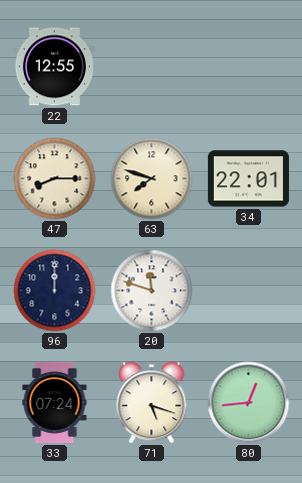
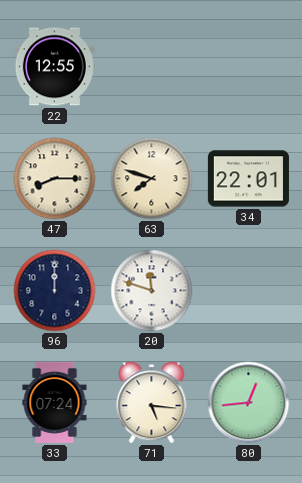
71: 5:18 -> 5:16 (152, 403)
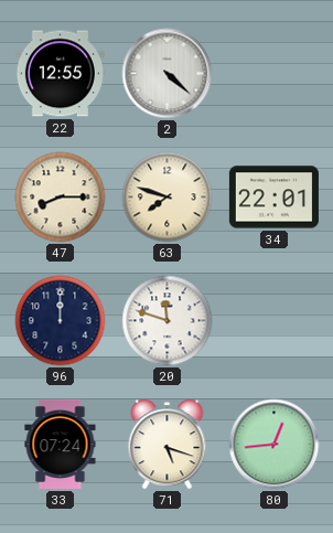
2: none -> 4:22 (168, 74)
71: 5:16 -> 5:18 (168, 445)
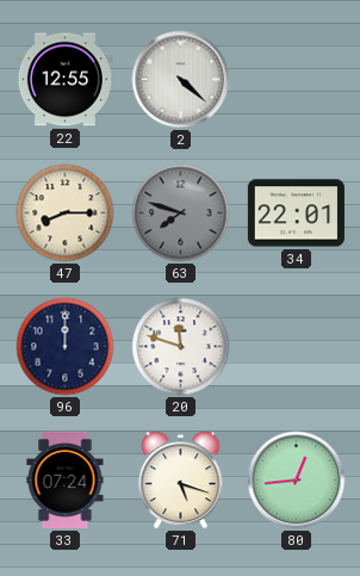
63 dial: cream -> grey (181, 213)
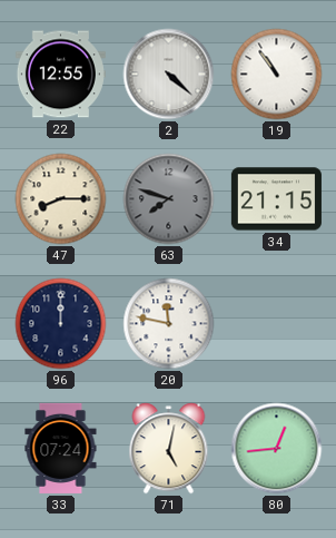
19: none -> 10:54 (277, 75)
34: 22:01 -> 21:15 (276, 199)
20: 11:48 -> 11:47 (169, 324)
71: 5:18 -> 5:02 (169, 449)
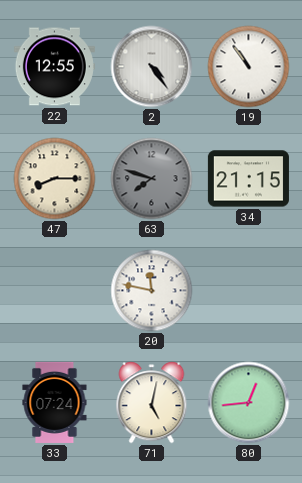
2: 4:22 -> 4:24 (152, 67)
96: 12:00 -> none (61, 324)
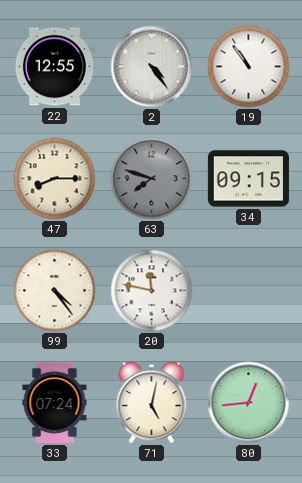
34: 21:15 -> 09:15 (248, 179)
99: none -> 4:24 (55, 291)
